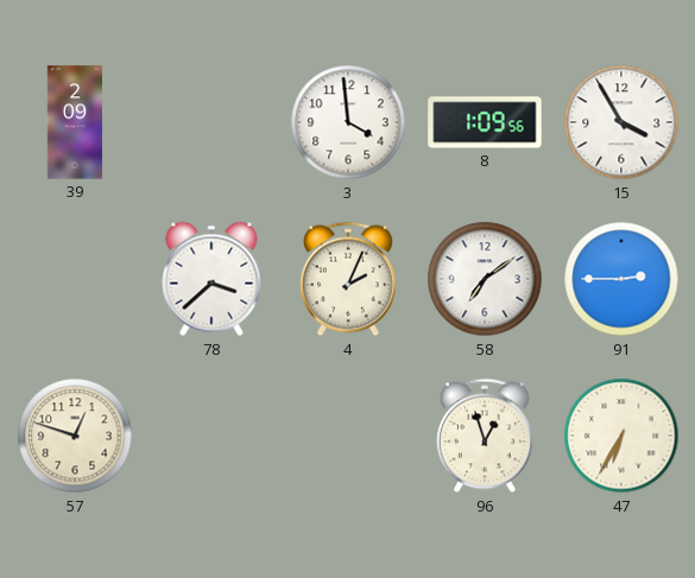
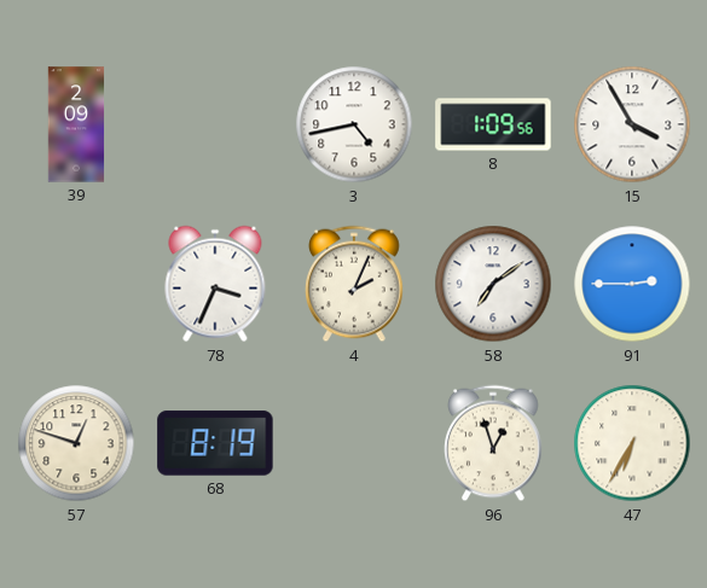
3: 3:59 -> 4:43 (354, 124)
78: 3:38 -> 3:34 (215, 284)
68: none -> 8:19 (215, 443)
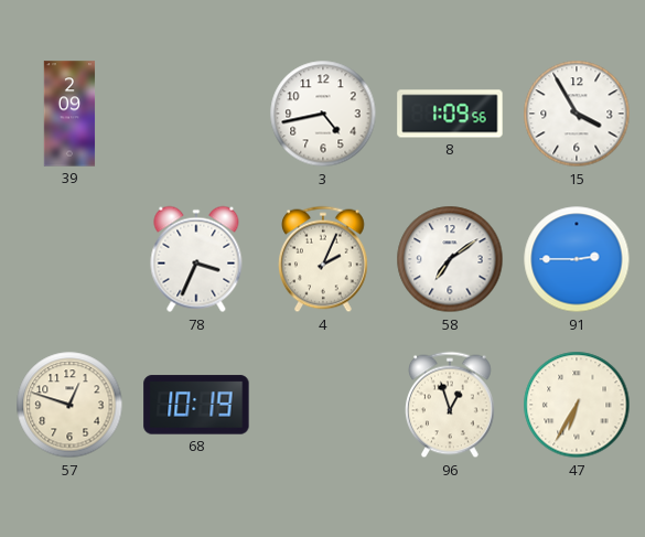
68: 8:19 -> 10:19 (196, 405)
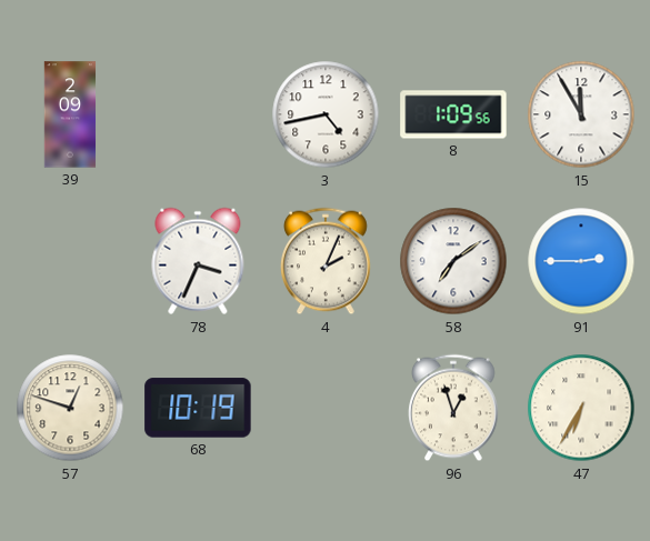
15: 3:55 -> 11:55 (581, 114)
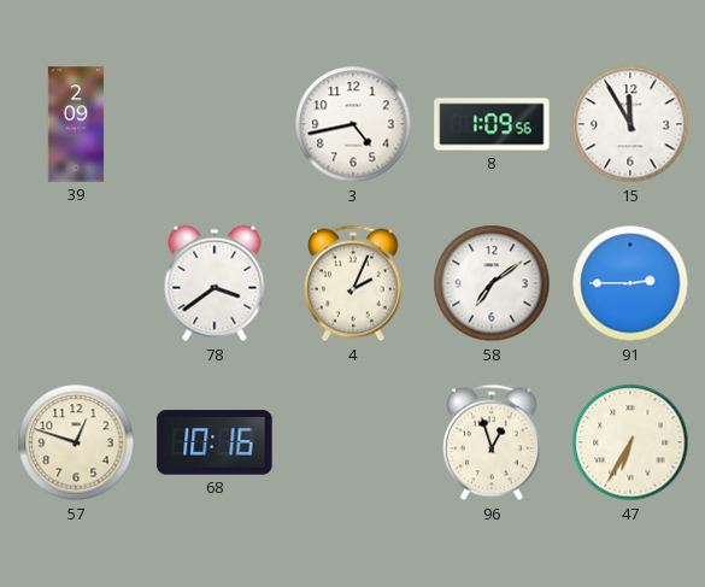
78: 3:34 -> 3:39 (215, 283)
68: 10:19 -> 10:16 (215, 442)
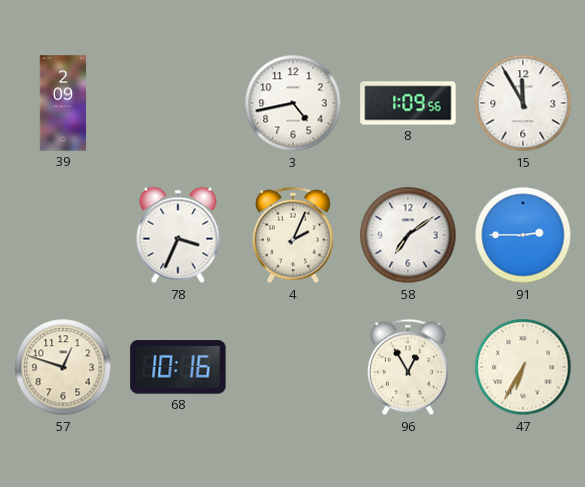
78: 3:39 -> 3:34 (178, 235)
96: 12:57 -> 12:55 (409, 367)
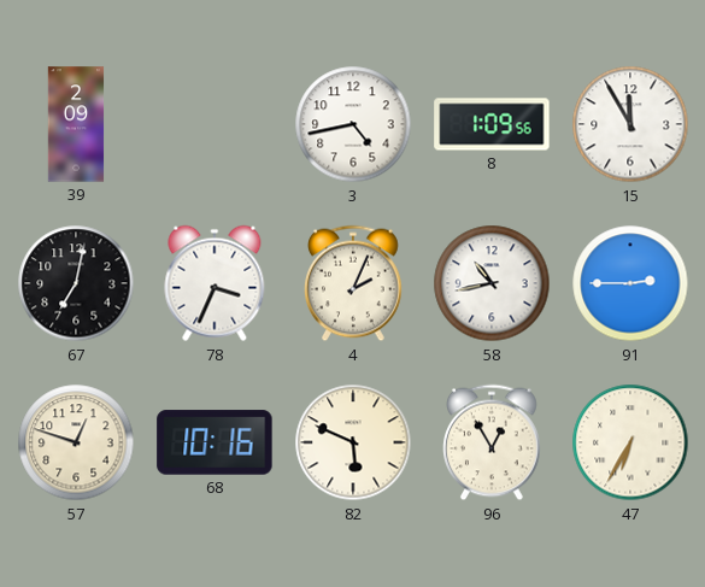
67: none -> 7:02 (76, 283)
58: 7:09 -> 10:43 (492, 283)
82: none -> 5:49 (353, 442)
